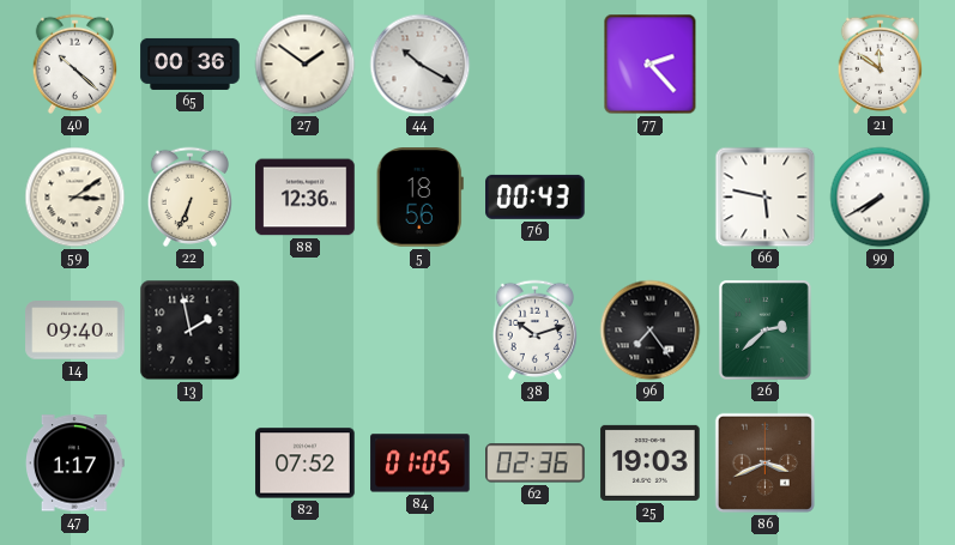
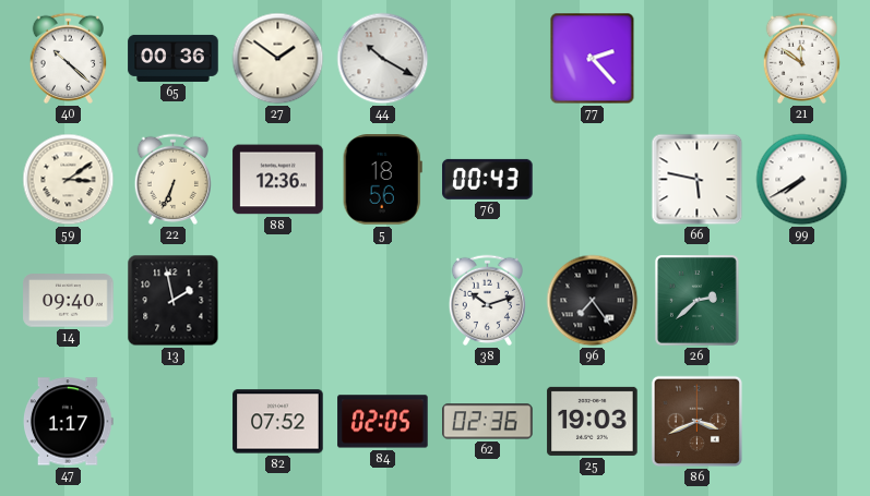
84: 01:05 -> 02:05 (383, 422)
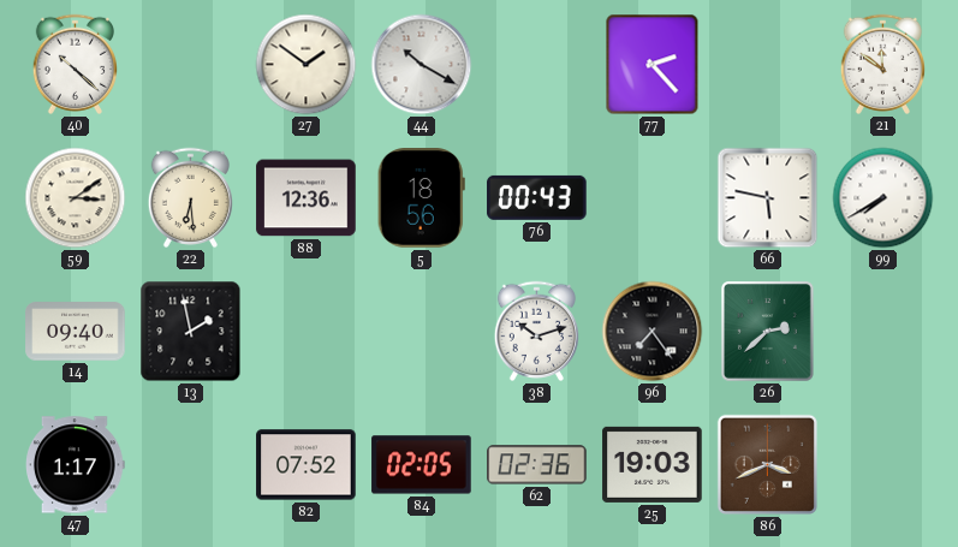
65: 00:36 -> none (174, 58)
22: 6:34 -> 6:29 (190, 197)
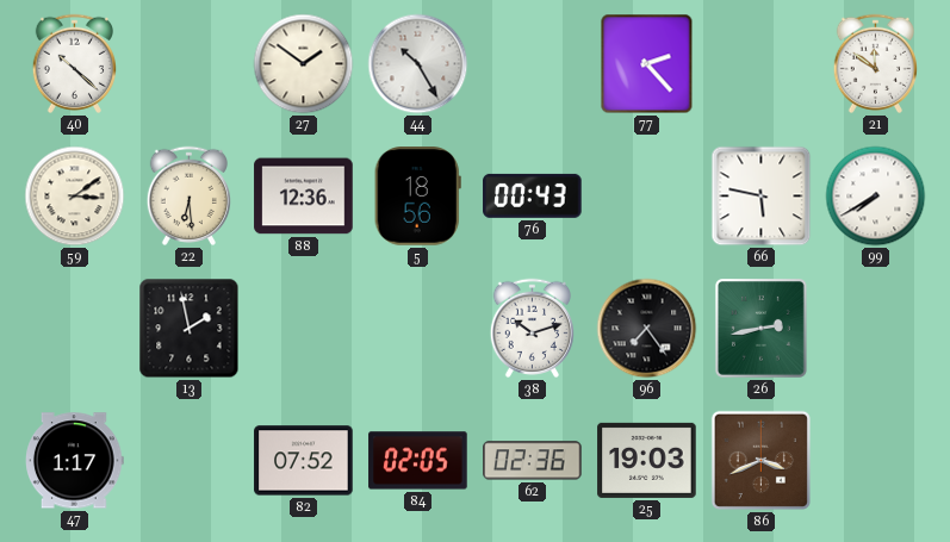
44: 10:20 -> 10:25 (418, 64)
14: 09:40 -> none (76, 332)
26: 2:38 -> 2:43 (762, 329)
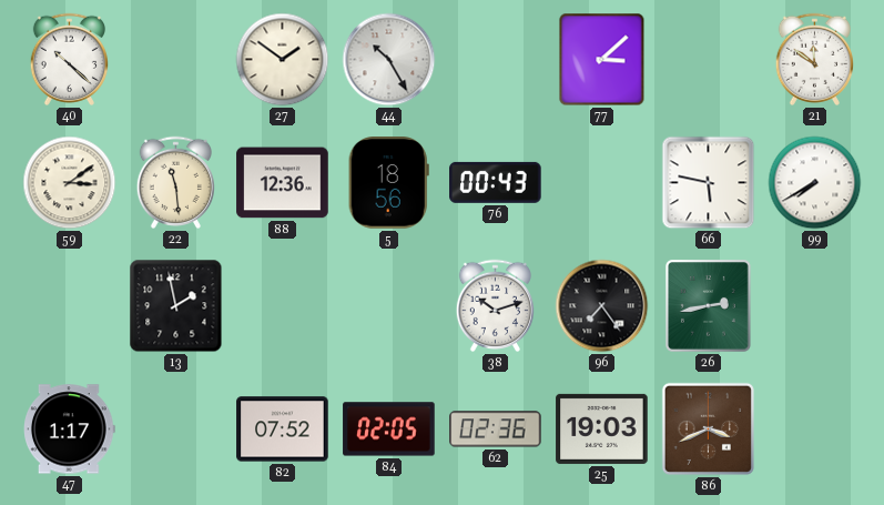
77: 2:23 -> 3:08 (602, 60)
22: 6:29 -> 11:29 (175, 182)
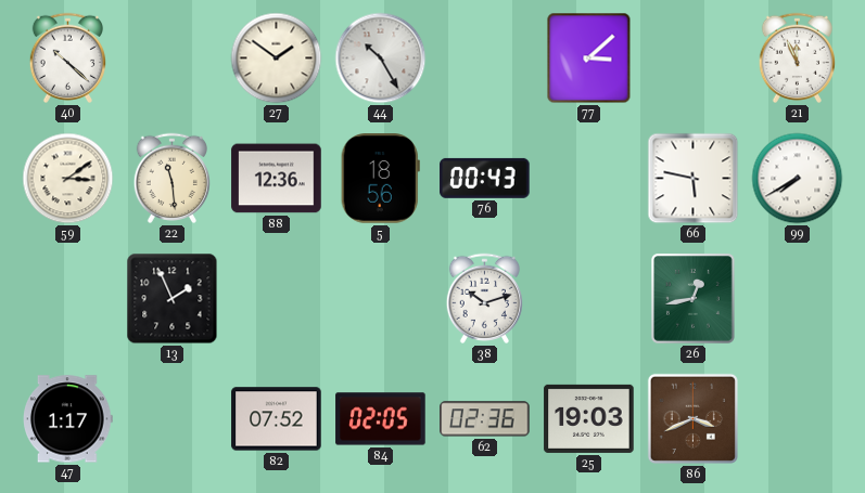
21: 11:51 -> 11:56 (797, 57)
13: 1:58 -> 1:56 (173, 299)
96: 7:24 -> none (602, 306)
26: 2:43 -> 12:43 (694, 299)
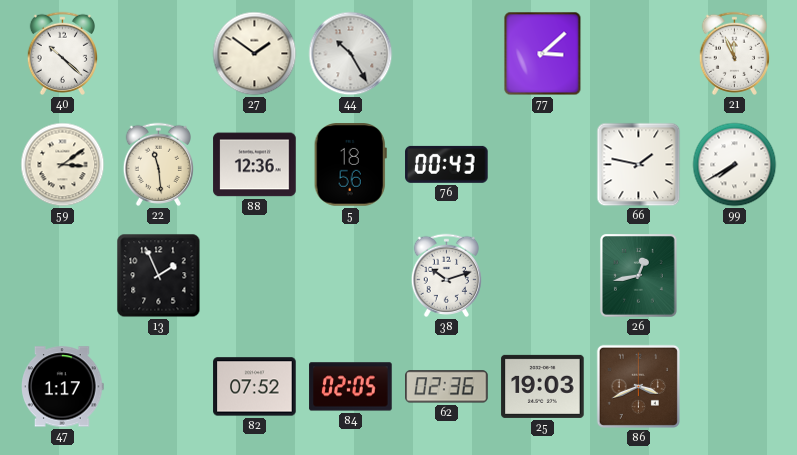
66: 5:47 -> 1:47 (639, 165)
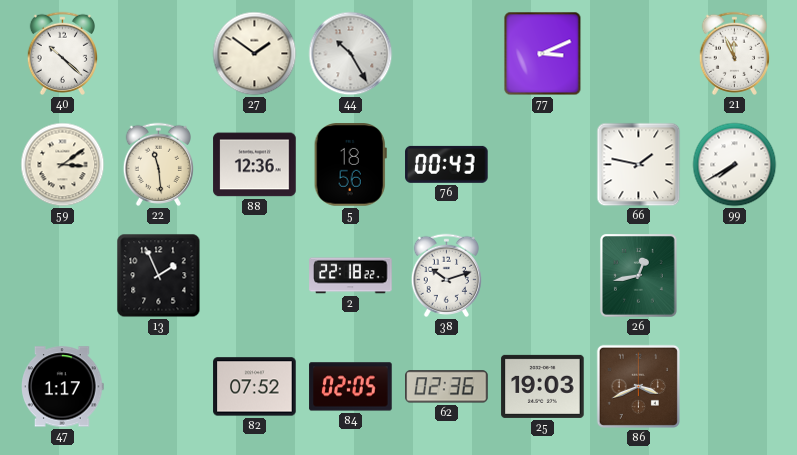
77: 3:08 -> 3:11 (543, 54)
2: none -> 22:18 (351, 276)
